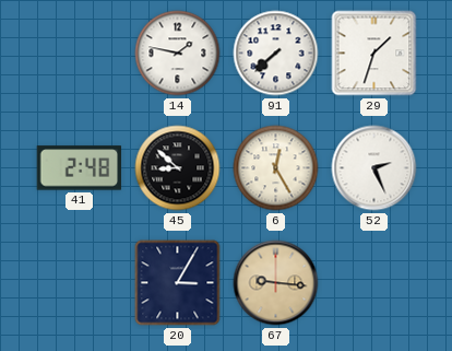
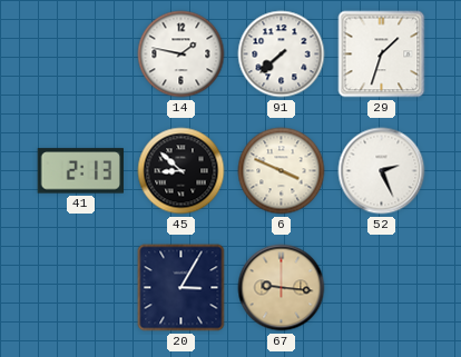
41: 2:48 -> 2:13 (81, 171)
6: 12:25 -> 3:49 (282, 171)
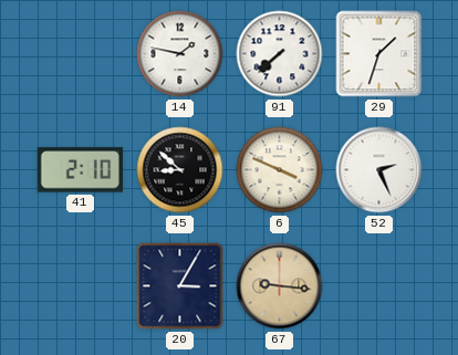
41: 2:13 -> 2:10 (81, 170)
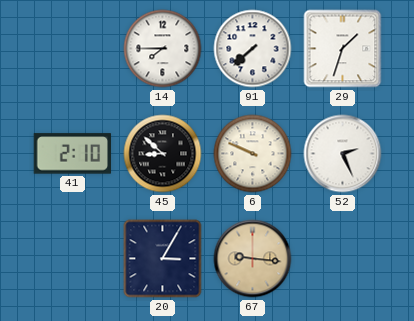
14: 1:47 -> 7:45 (163, 49)
6: 3:49 -> 9:49 (253, 154)
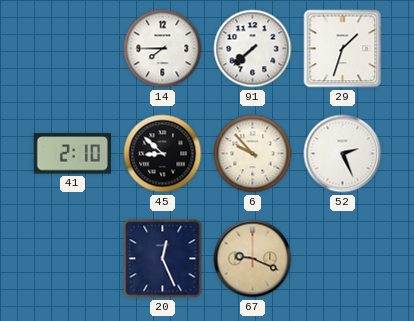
6: 9:49 -> 9:53 (253, 154)
20: 3:05 -> 12:26 (163, 259)
67: 9:16 -> 9:19 (253, 259)
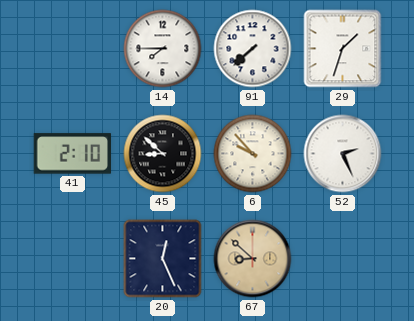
67: 9:19 -> 8:52 (253, 259)
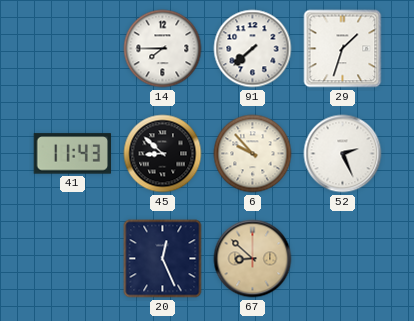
41: 2:10 -> 11:43 (73, 154)
